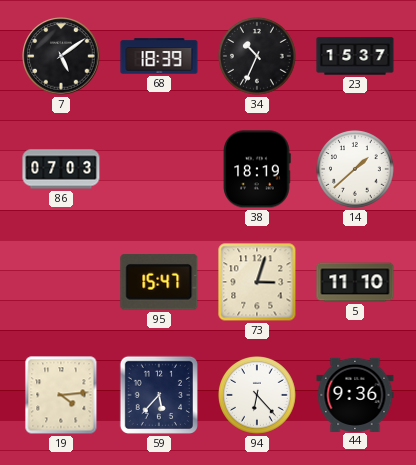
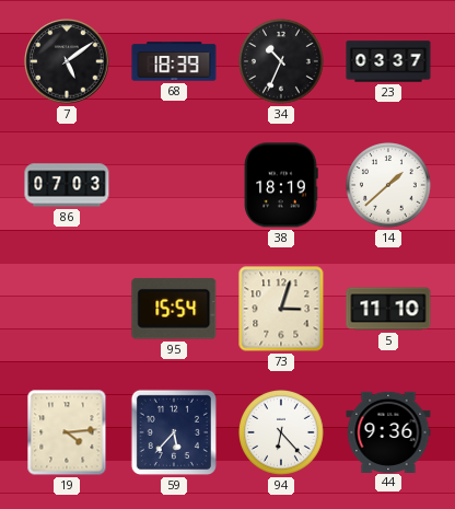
23: 15:37 -> 03:37 (388, 61)
95: 15:47 -> 15:54 (174, 309)
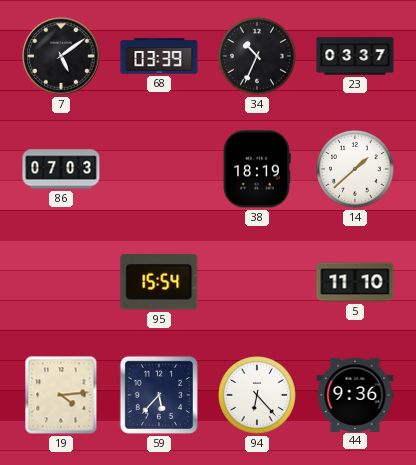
68: 18:39 -> 03:39 (159, 56)
73: 3:03 -> none (281, 309)
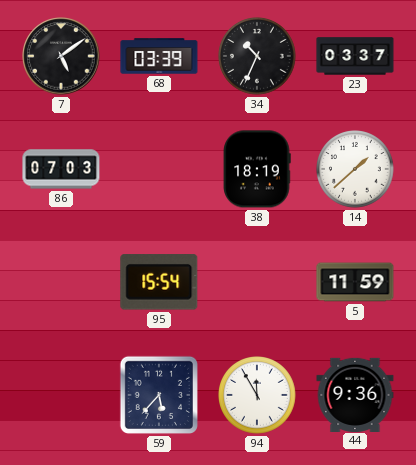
5: 11:10 -> 11:59 (355, 282)
19: 4:14 -> none (61, 395)
94: 6:23 -> 11:55 (258, 396)
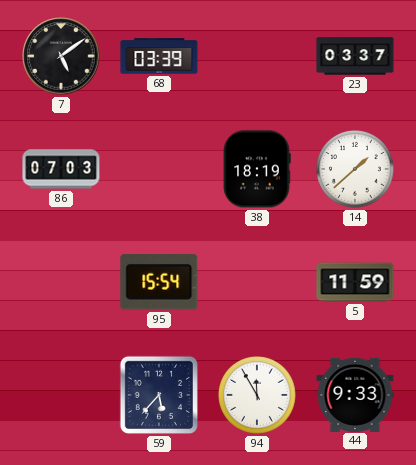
34: 10:34 -> none (258, 57)
44: 9:36 -> 9:33 (355, 394)
